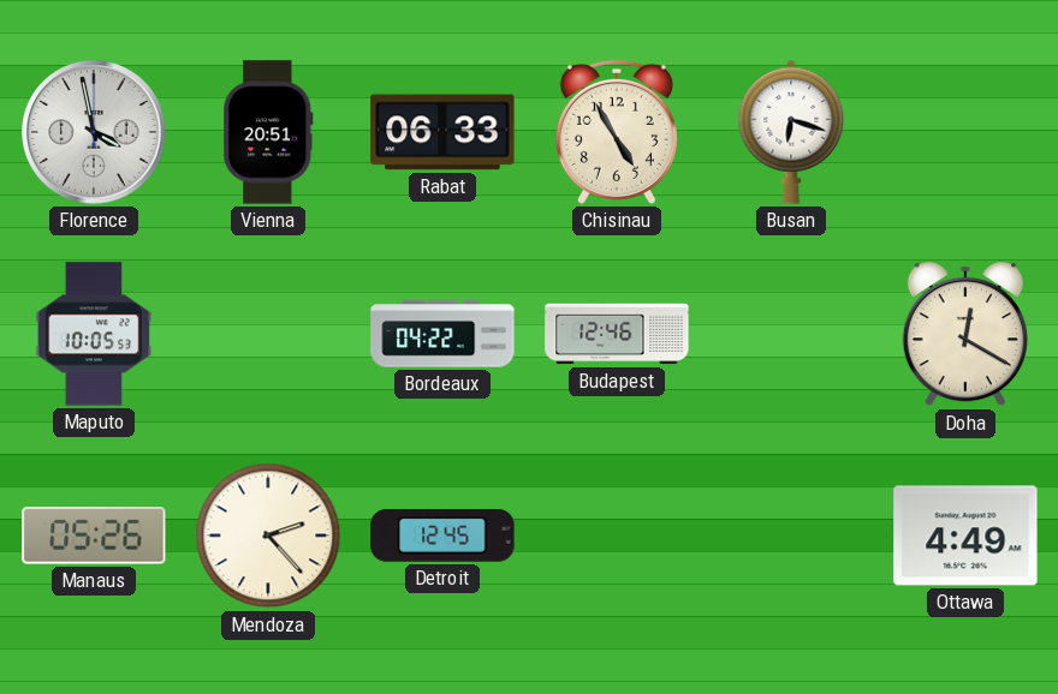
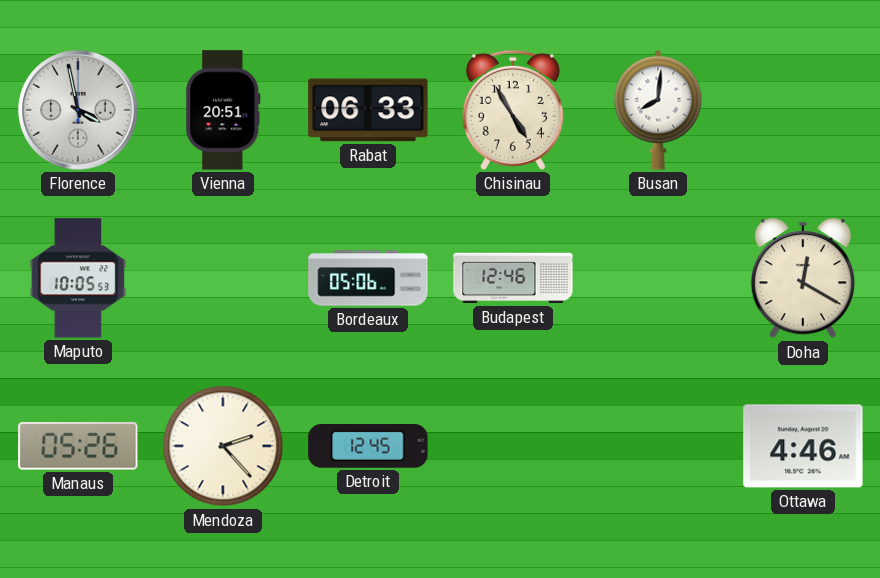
Busan: 6:18 -> 8:01 (658, 110)
Bordeaux: 04:22 -> 05:06 (368, 278)
Ottawa: 4:49 -> 4:46 (803, 446)
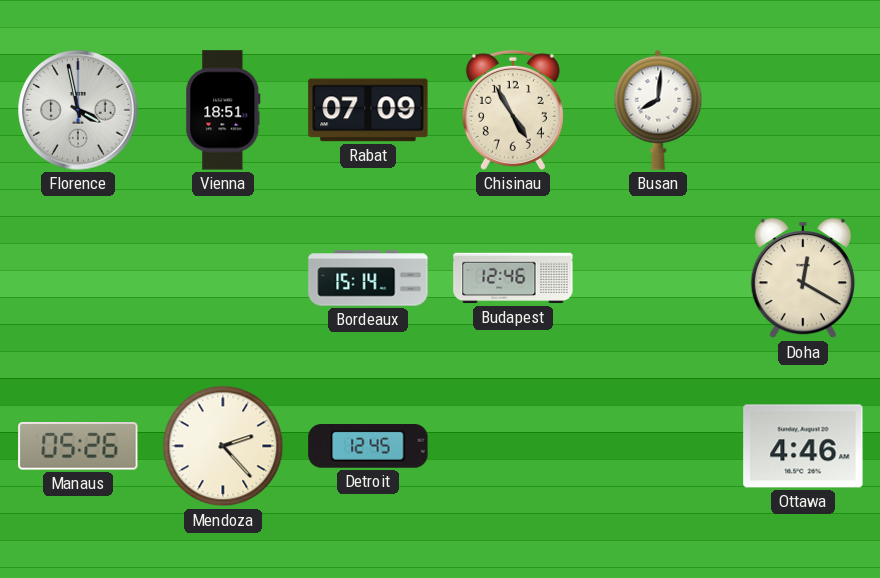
Vienna: 20:51 -> 18:51 (223, 110)
Rabat: 06:33 -> 07:09 (368, 110)
Maputo: 10:05 -> none (78, 278)
Bordeaux: 05:06 -> 15:14 (368, 278)
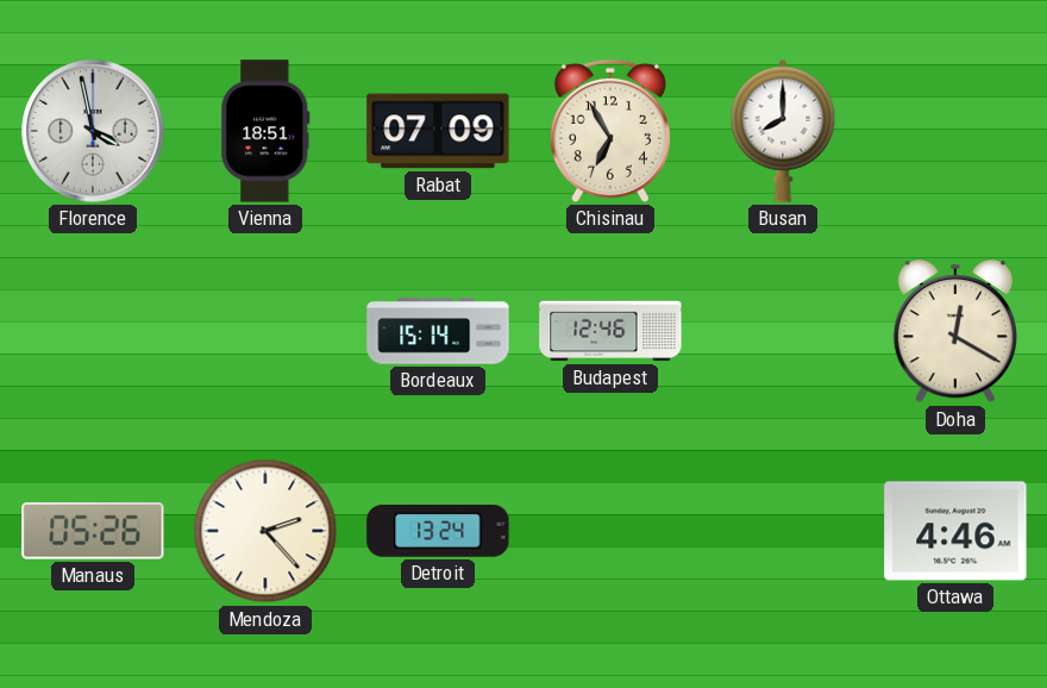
Chisinau: 4:55 -> 6:55 (610, 131)
Busan: 8:01 -> 8:00 (783, 131)
Detroit: 12:45 -> 13:24 (438, 532)
